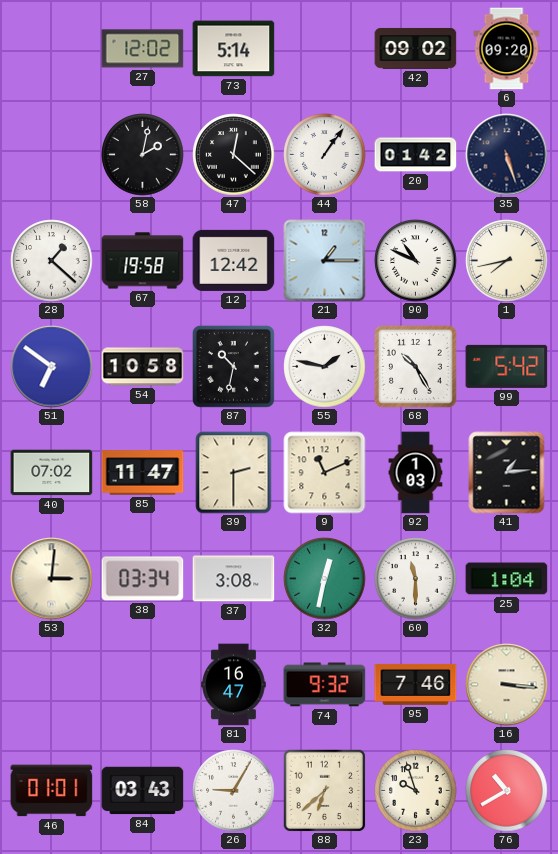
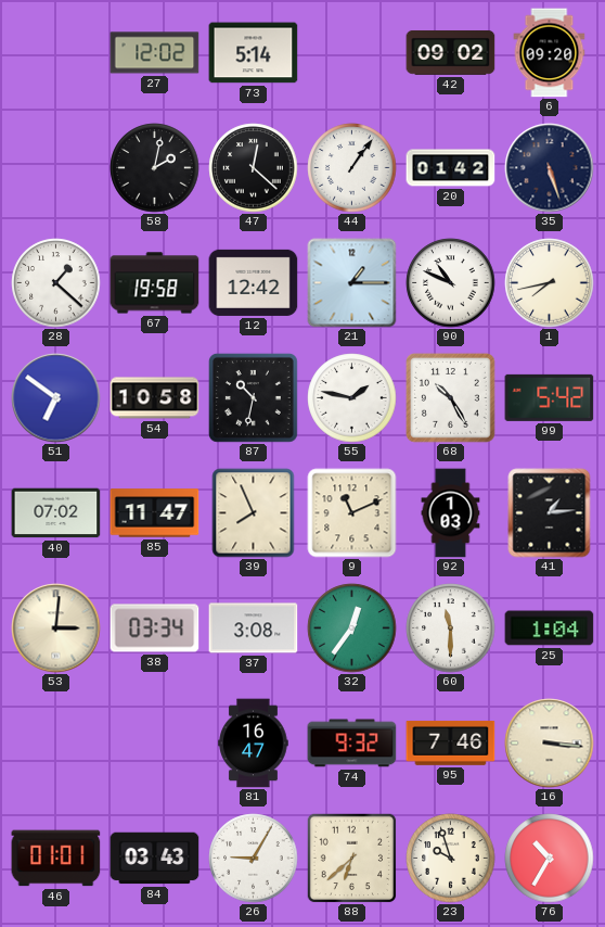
39: 2:30 -> 7:56 (254, 513)
32: 12:32 -> 12:36 (352, 628)
76: 10:40 -> 10:35 (550, 859)
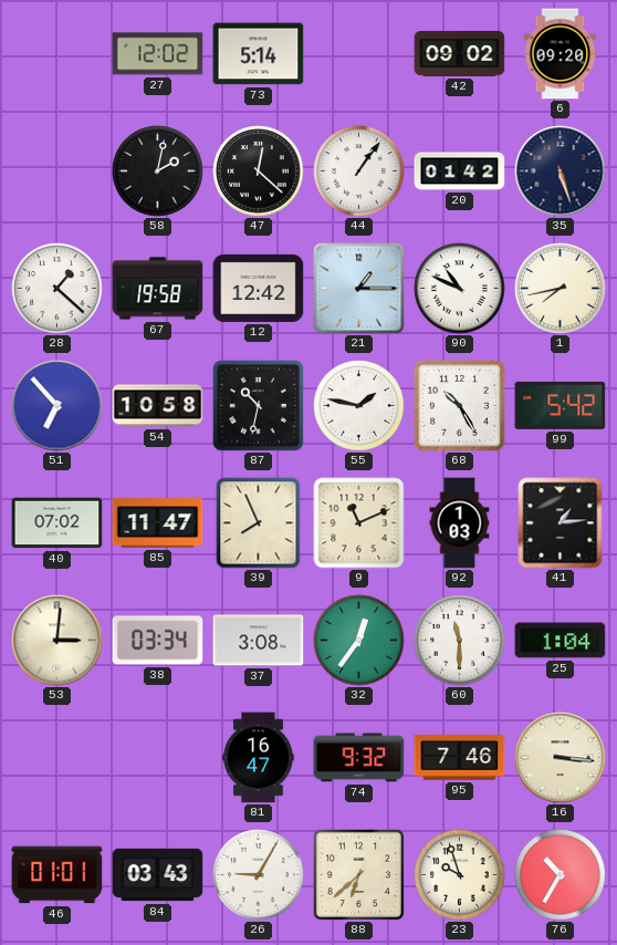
51: 6:51 -> 6:53 (57, 406)
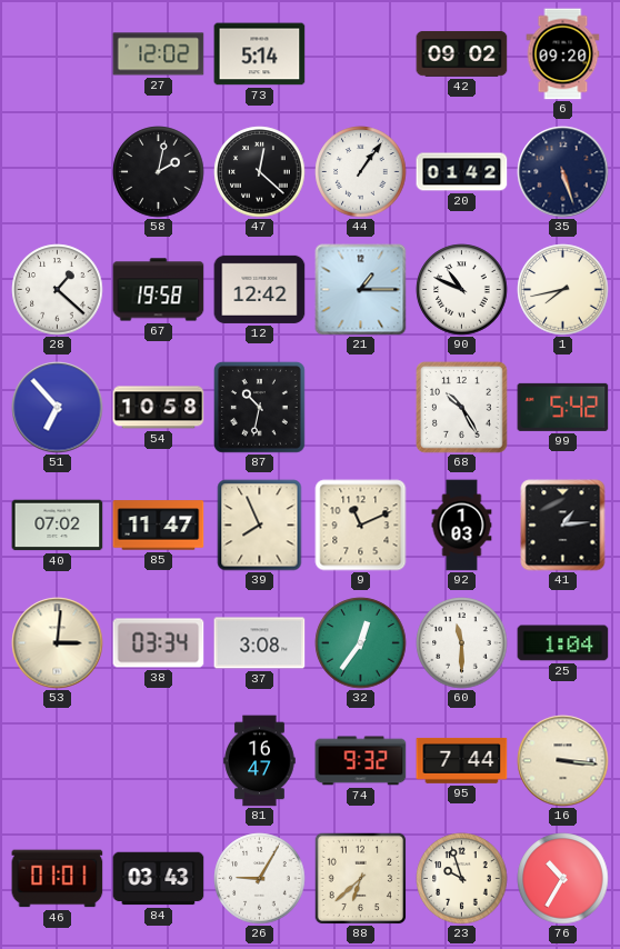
55: 1:47 -> none (359, 406)
95: 7:46 -> 7:44 (462, 760)
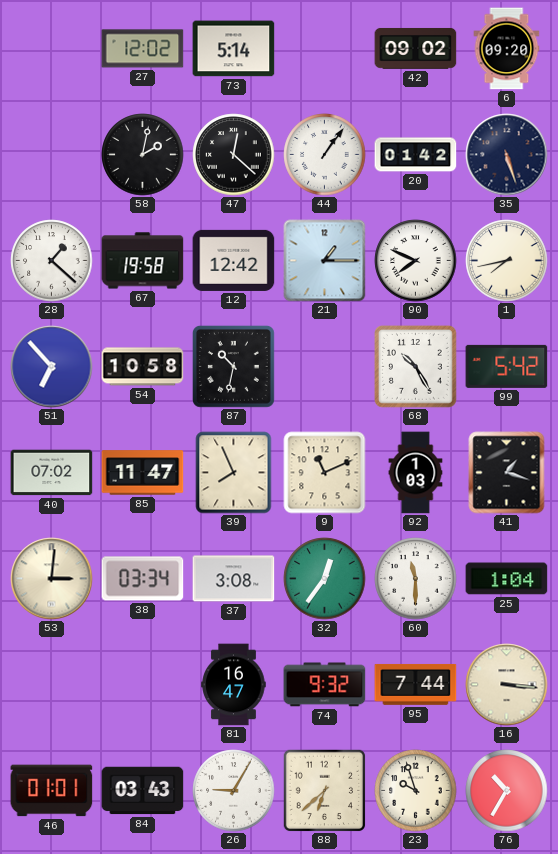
90: 10:49 -> 7:49 (416, 261)
41: 1:14 -> 1:18 (507, 473)
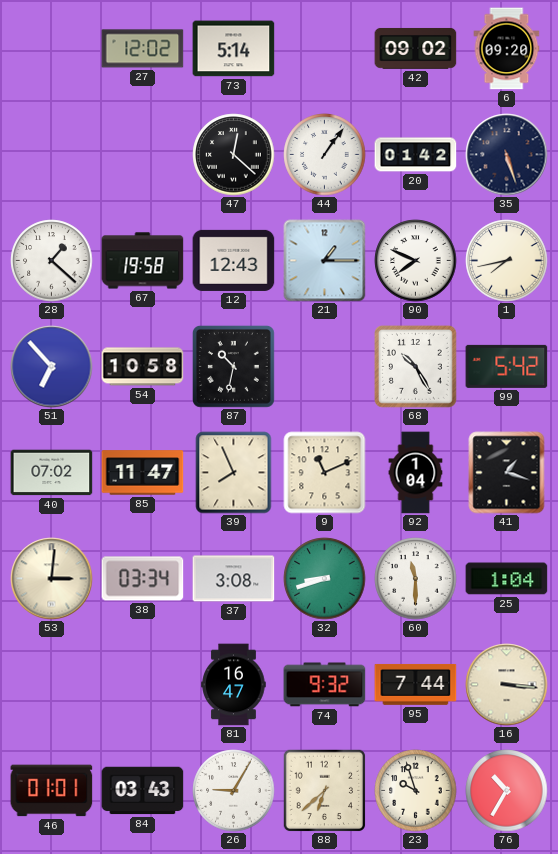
58: 2:02 -> none (143, 155)
12: 12:42 -> 12:43 (234, 260)
92: 1:03 -> 1:04 (416, 473)
32: 12:36 -> 8:42 (325, 579)
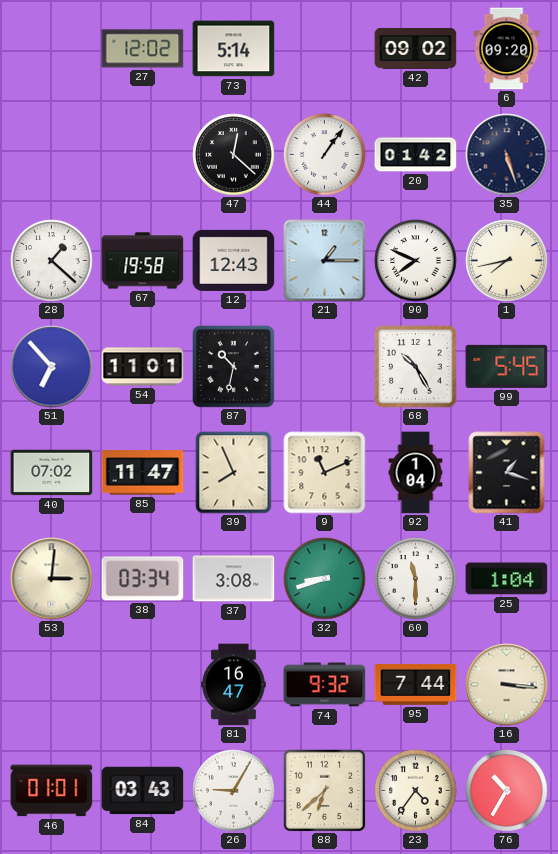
54: 10:58 -> 11:01 (143, 367)
99: 5:42 -> 5:45 (507, 366)
23: 9:57 -> 4:36 (416, 791)
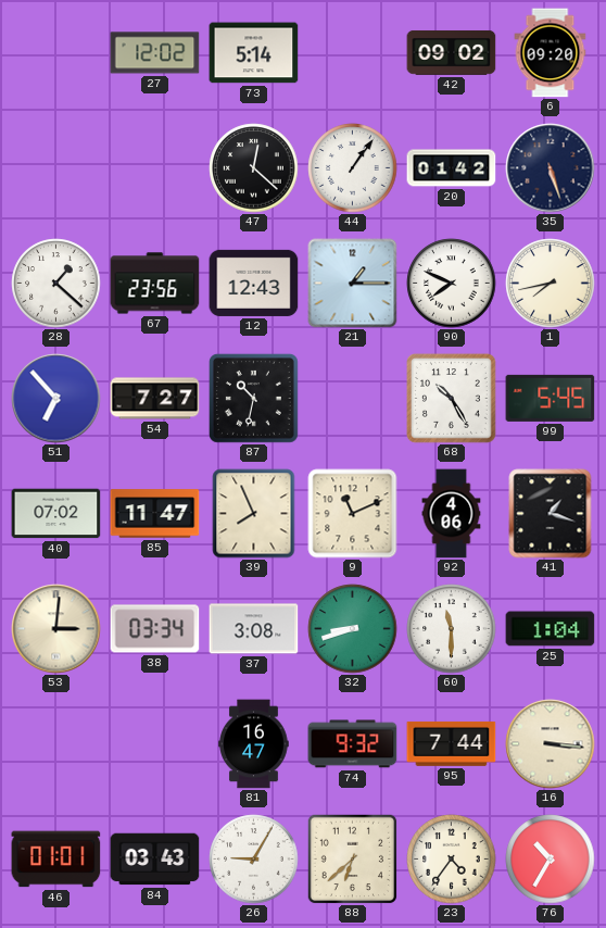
67: 19:58 -> 23:56 (155, 284)
54: 11:01 -> 7:27 (155, 399)
92: 1:04 -> 4:06 (452, 514)
